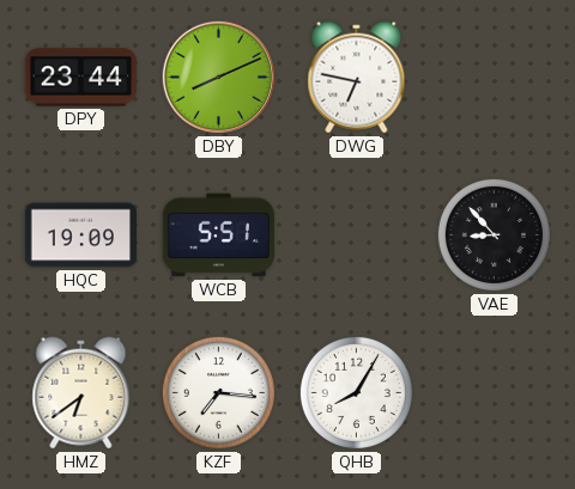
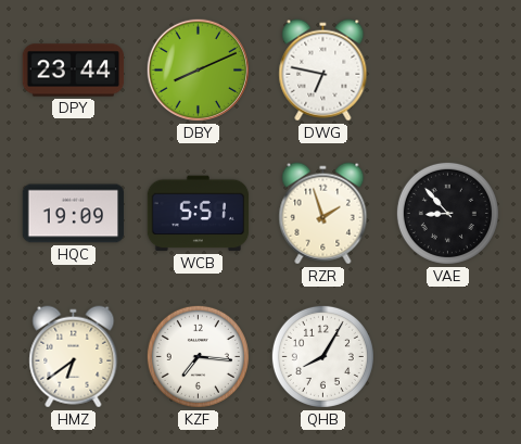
RZR: none -> 1:57 (323, 214)
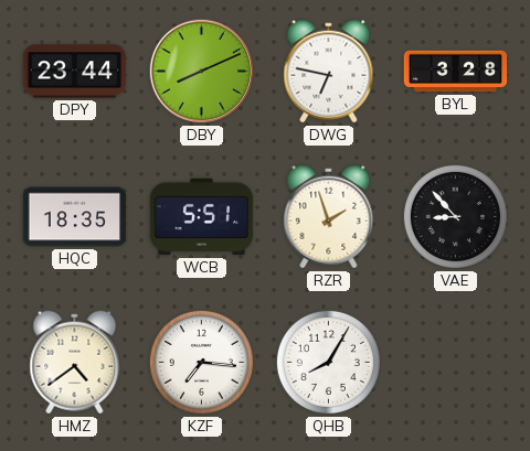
BYL: none -> 3:28 (456, 72)
HQC: 19:09 -> 18:35 (75, 217)
HMZ: 6:39 -> 4:39 (75, 363)
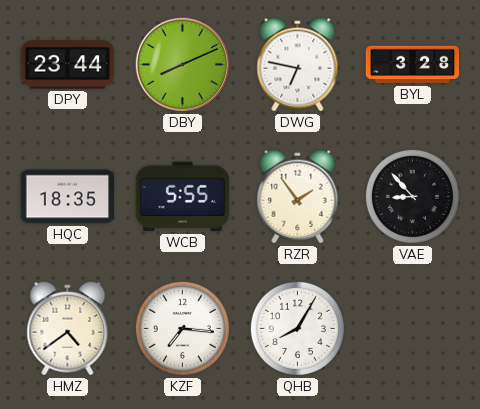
WCB: 5:51 -> 5:55 (183, 197)
RZR: 1:57 -> 1:54 (298, 197)
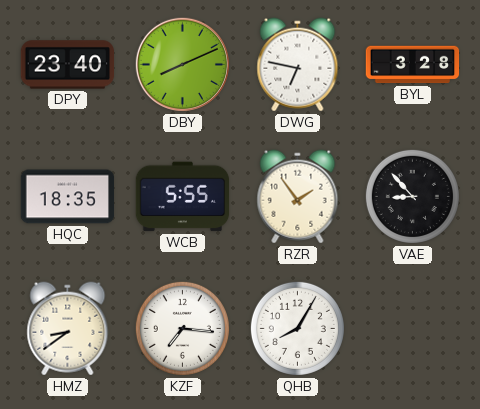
DPY: 23:44 -> 23:40 (68, 65)
HMZ: 4:39 -> 8:39 (68, 329)
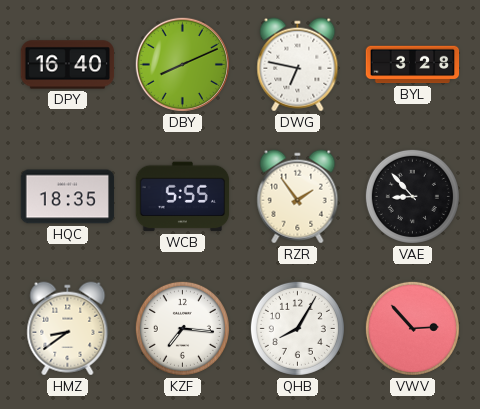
DPY: 23:40 -> 16:40 (68, 65)
VWV: none -> 2:53 (412, 328)
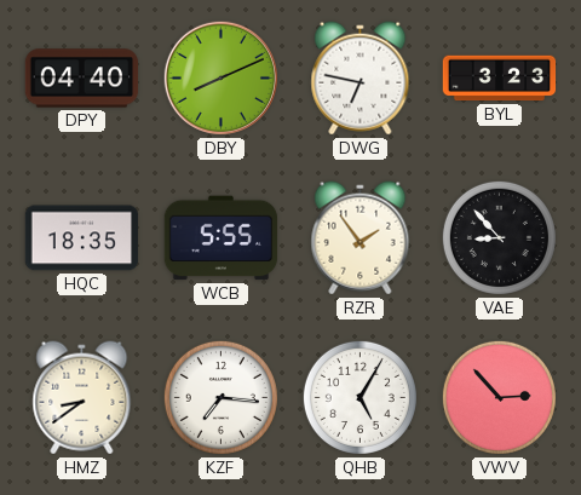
DPY: 16:40 -> 04:40 (82, 79)
BYL: 3:28 -> 3:23 (500, 79)
QHB: 8:05 -> 5:05 (359, 397)
